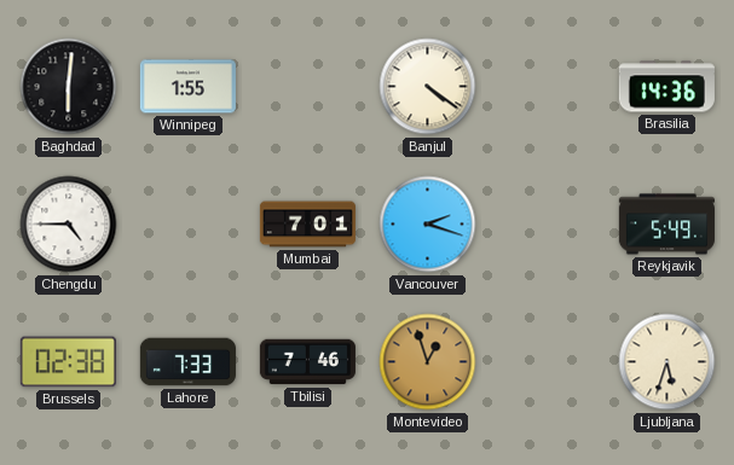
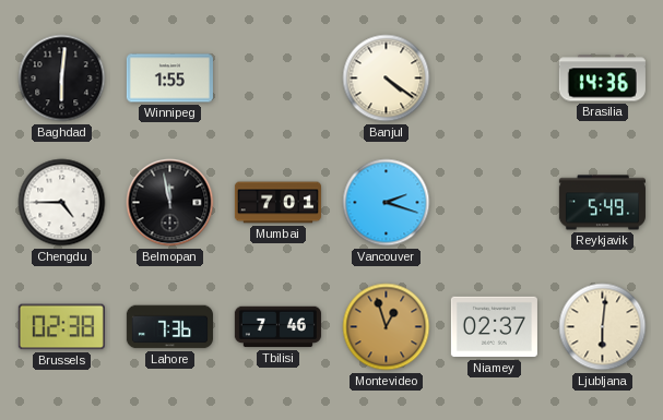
Belmopan: none -> 11:58 (170, 203)
Lahore: 7:33 -> 7:36 (169, 327)
Niamey: none -> 02:37 (494, 327)
Ljubljana: 5:33 -> 6:01 (603, 327)
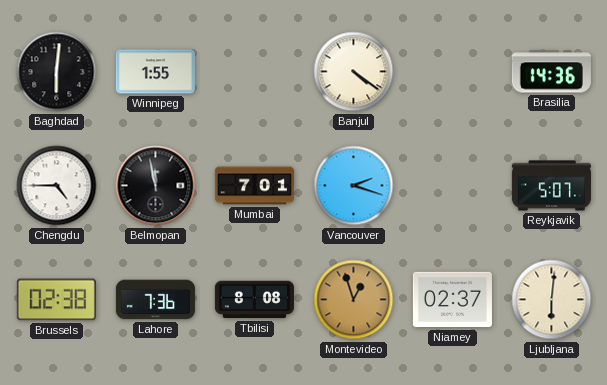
Reykjavik: 5:49 -> 5:07 (551, 186)
Tbilisi: 7:46 -> 8:08 (254, 300)
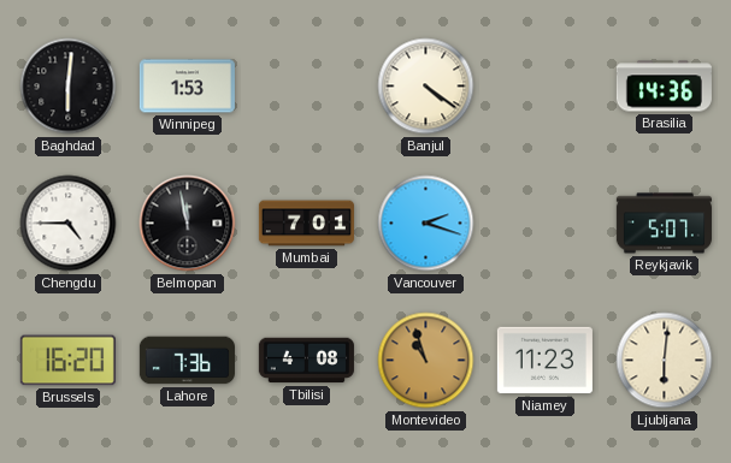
Winnipeg: 1:55 -> 1:53 (187, 87)
Brussels: 02:38 -> 16:20 (67, 361)
Tbilisi: 8:08 -> 4:08 (306, 361)
Montevideo: 12:57 -> 10:57 (426, 361)
Niamey: 02:37 -> 11:23 (544, 361)
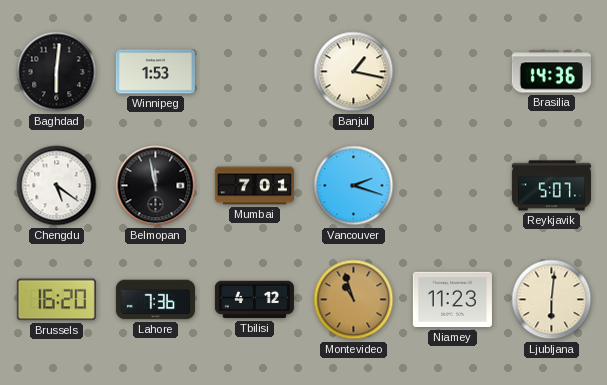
Banjul: 4:21 -> 1:17 (354, 72)
Chengdu: 4:45 -> 5:21 (57, 186)
Tbilisi: 4:08 -> 4:12 (254, 300)
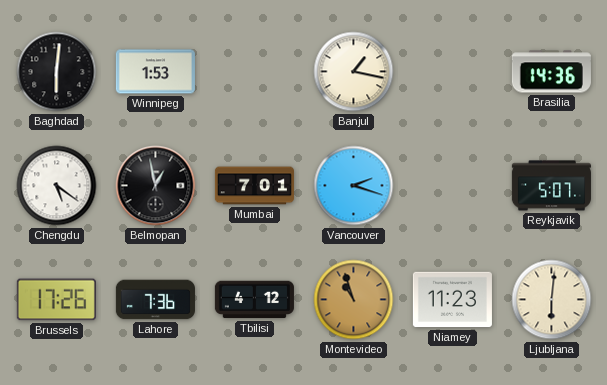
Belmopan: 11:58 -> 12:58 (156, 186)
Brussels: 16:20 -> 17:26 (56, 300)
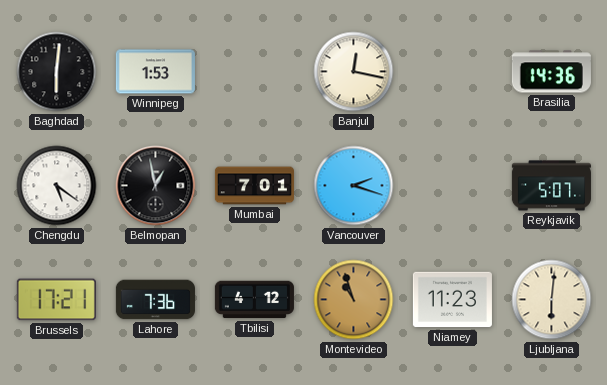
Banjul: 1:17 -> 12:17 (354, 72)
Brussels: 17:26 -> 17:21 (56, 300)
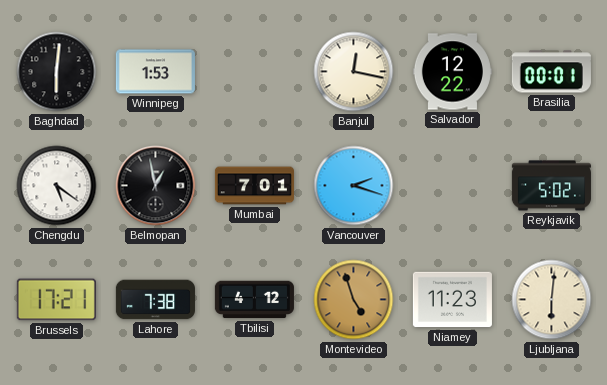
Salvador: none -> 12:22 (452, 72)
Brasilia: 14:36 -> 00:01 (551, 72)
Reykjavik: 5:07 -> 5:02 (551, 186)
Lahore: 7:36 -> 7:38 (155, 300)
Montevideo: 10:57 -> 4:57 (354, 300)
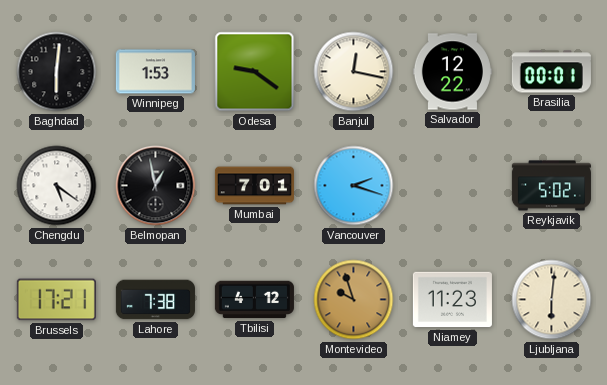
Odesa: none -> 9:21 (255, 72)
Montevideo: 4:57 -> 9:57 (354, 300)
